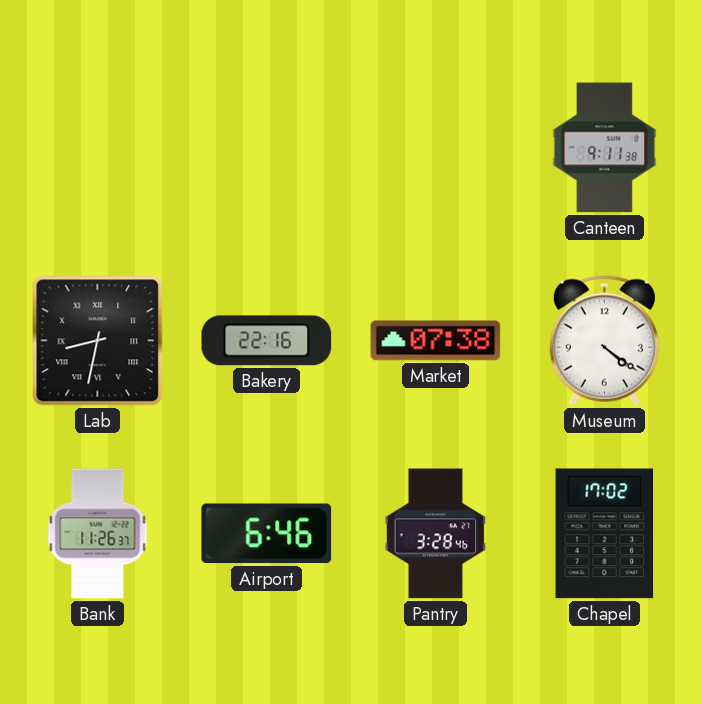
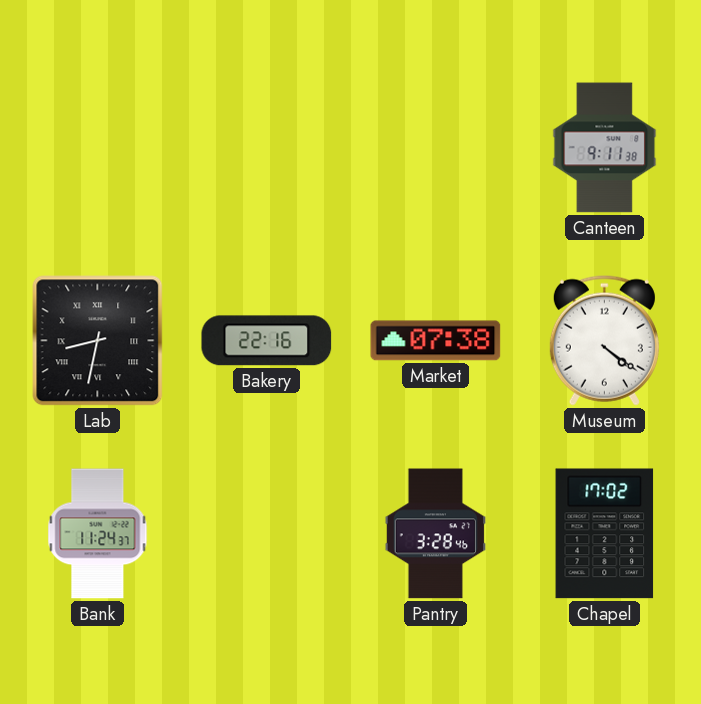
Bank: 11:26 -> 11:24 (98, 534)
Airport: 6:46 -> none (267, 534)
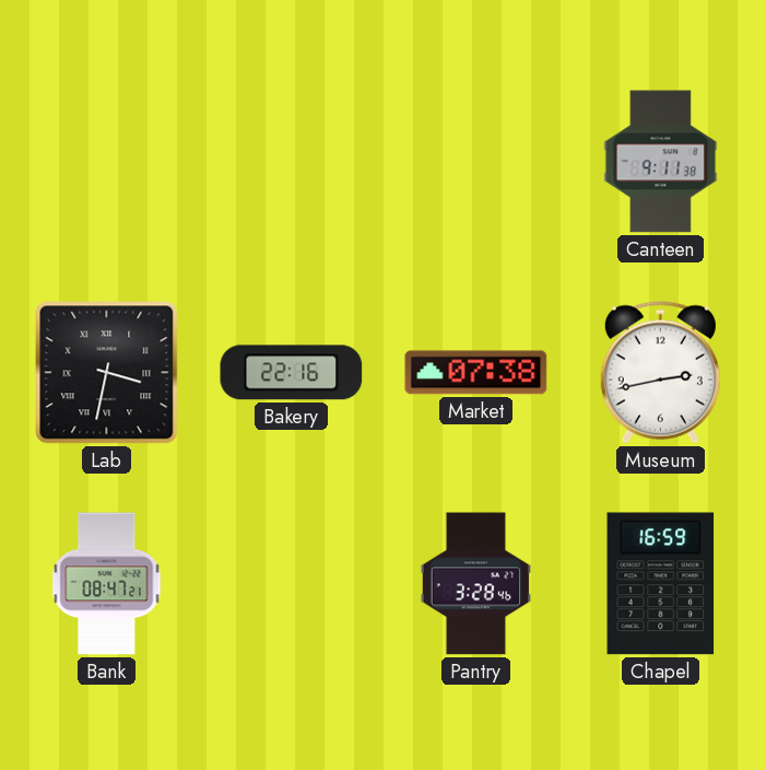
Lab: 8:32 -> 3:32 (107, 373)
Museum: 4:21 -> 2:43 (660, 372)
Bank: 11:24 -> 08:47 (107, 584)
Chapel: 17:02 -> 16:59 (661, 584)
